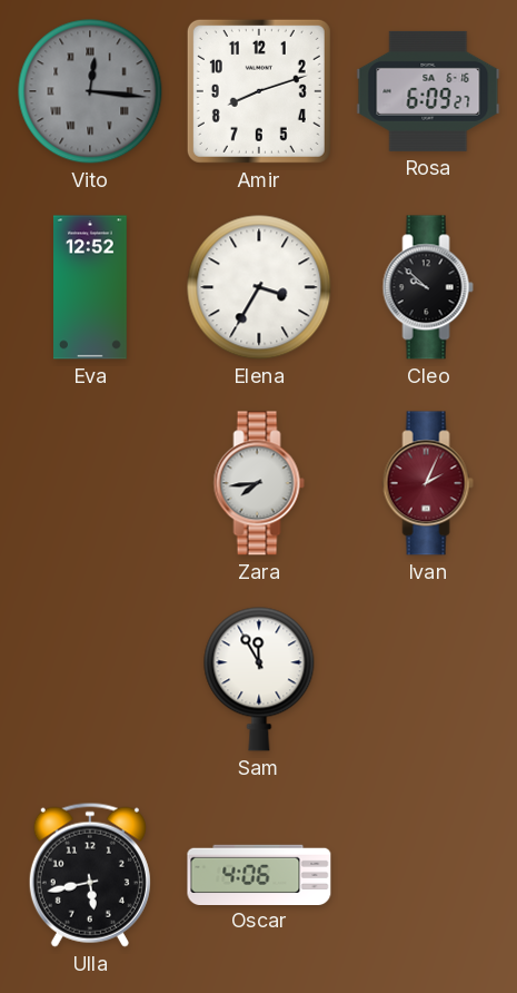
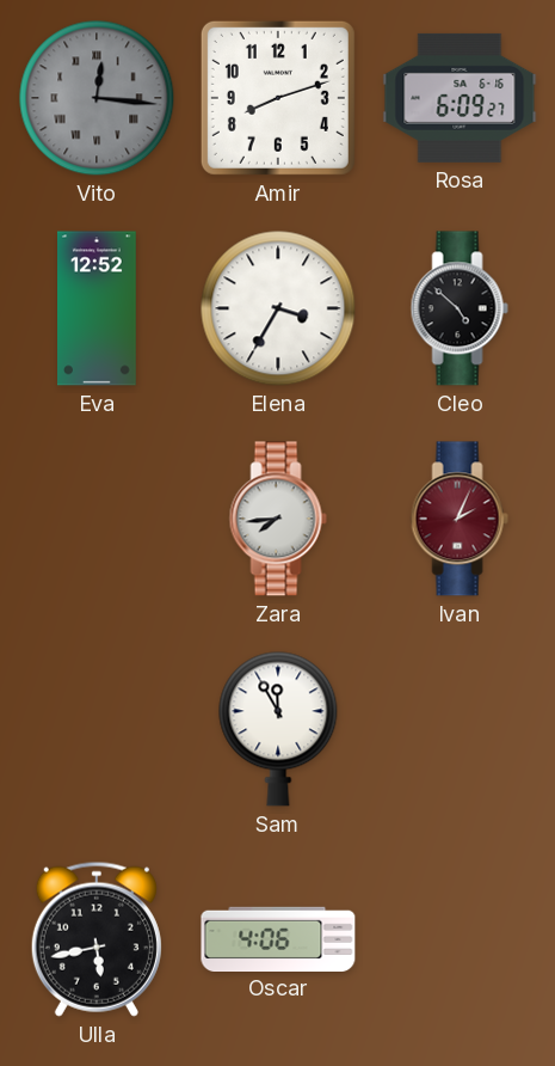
Cleo: 9:52 -> 4:52 (460, 308)
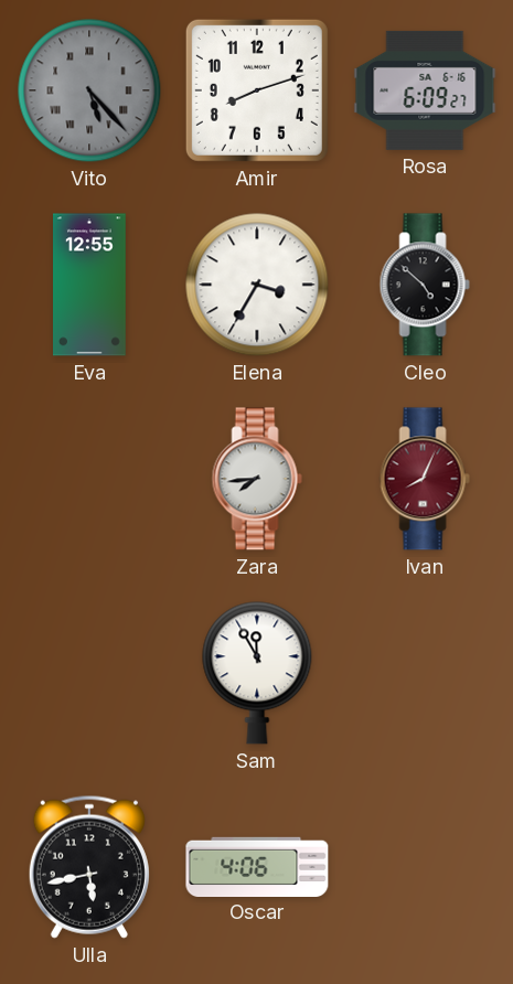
Vito: 12:16 -> 5:23 (89, 90)
Eva: 12:52 -> 12:55 (90, 285)
Ivan: 2:04 -> 8:04 (425, 479)
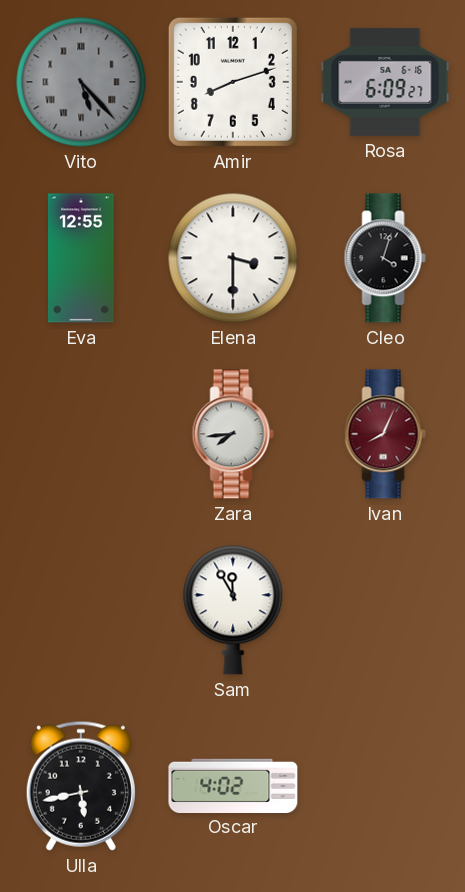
Elena: 3:35 -> 3:30 (233, 258)
Cleo: 4:52 -> 4:03 (385, 258)
Oscar: 4:06 -> 4:02 (233, 785)
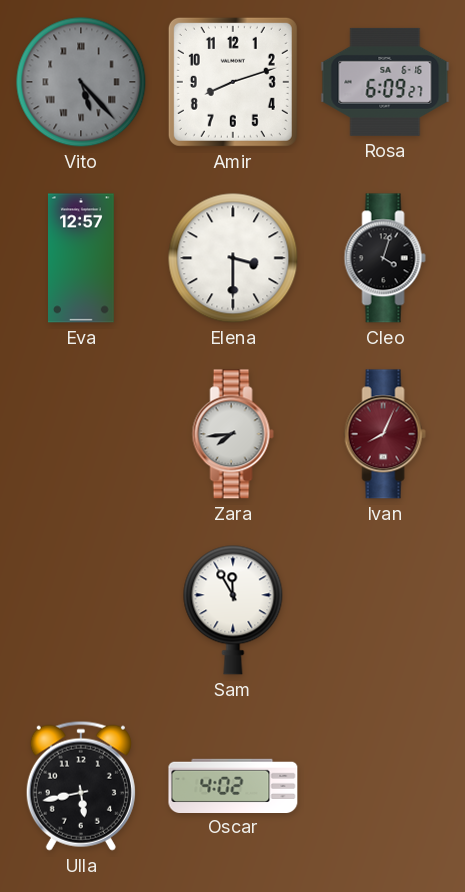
Eva: 12:55 -> 12:57 (82, 258)
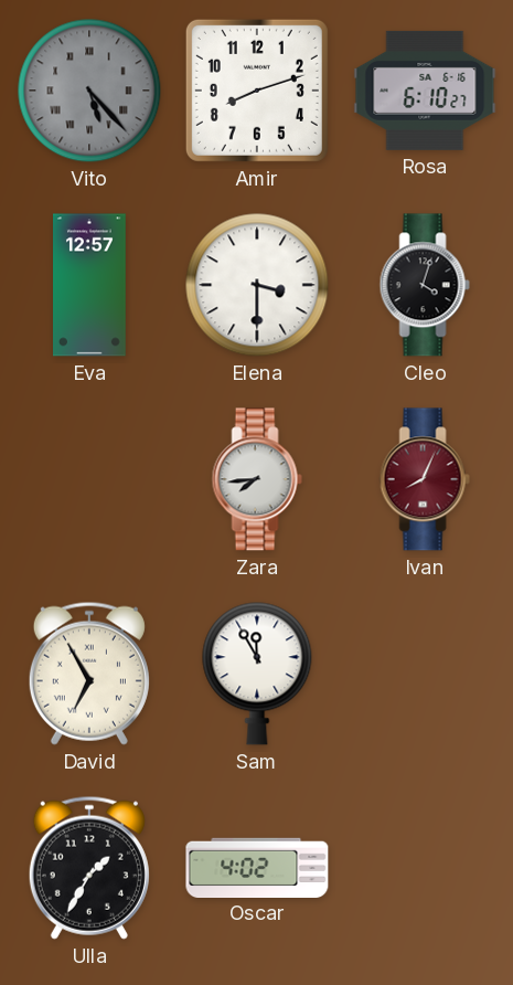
Rosa: 6:09 -> 6:10 (425, 91)
David: none -> 6:55 (89, 674)
Ulla: 5:43 -> 1:35 (89, 868)
